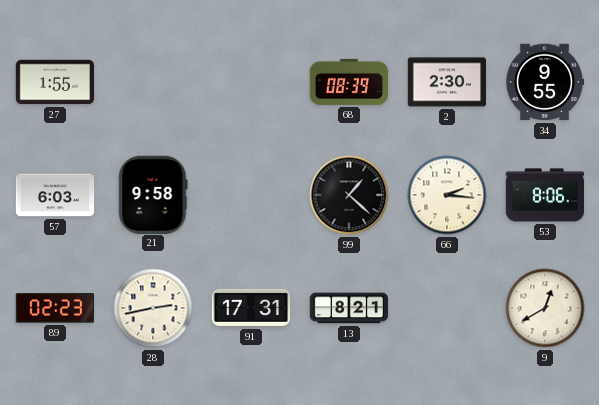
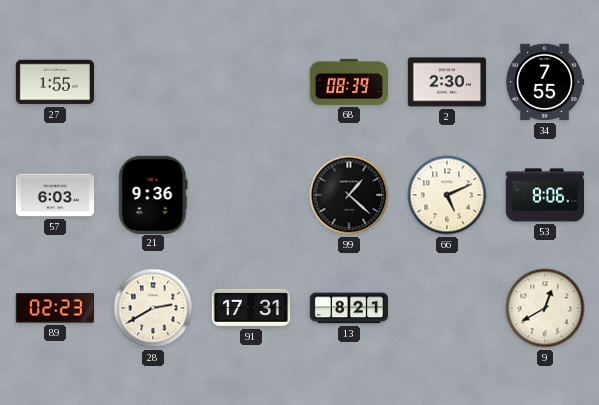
34: 9:55 -> 7:55 (545, 82)
21: 9:58 -> 9:36 (153, 194)
66: 2:16 -> 5:11 (447, 195)
28: 2:43 -> 2:40 (153, 308)
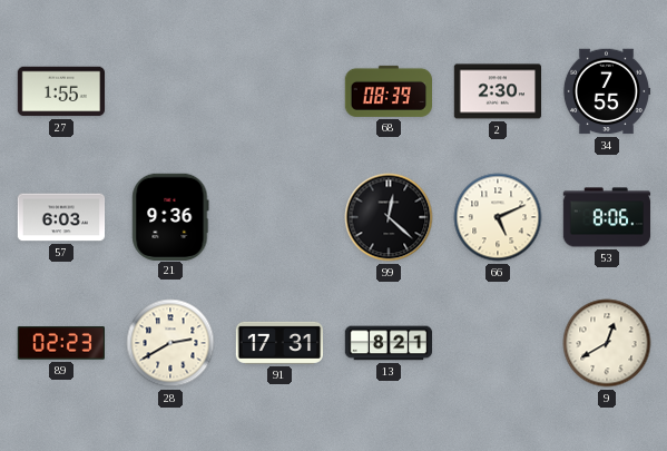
99: 1:22 -> 12:22 (389, 217)
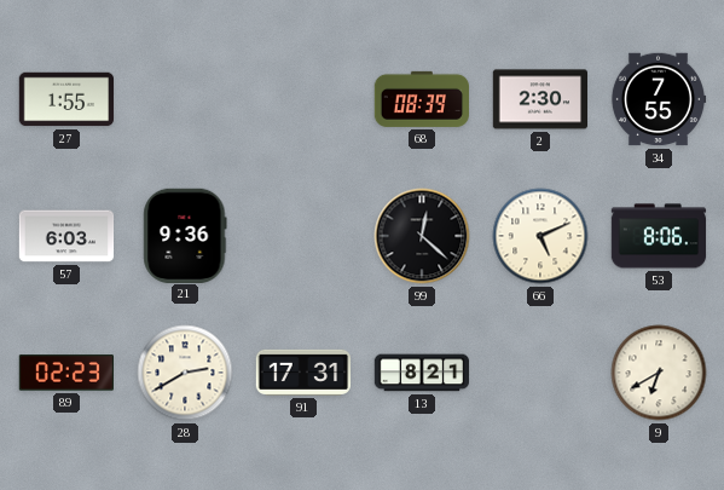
9: 12:40 -> 6:40 (659, 373)
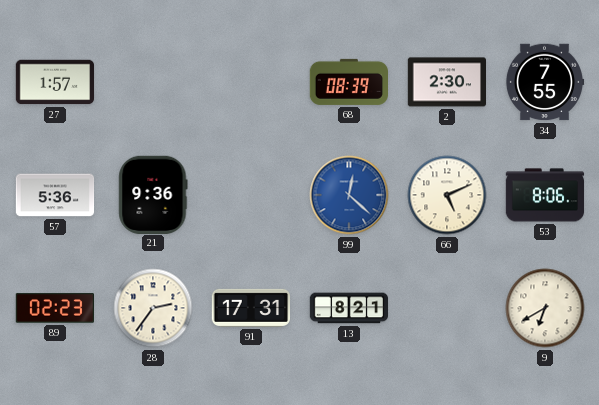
27: 1:55 -> 1:57 (55, 82)
57: 6:03 -> 5:36 (55, 195)
99 dial: black -> blue (349, 195)
28: 2:40 -> 2:36 (153, 308)
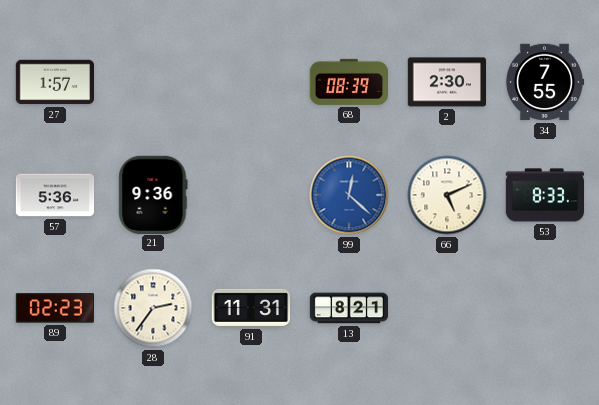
53: 8:06 -> 8:33 (545, 195)
91: 17:31 -> 11:31 (251, 308)
9: 6:40 -> none (545, 308)
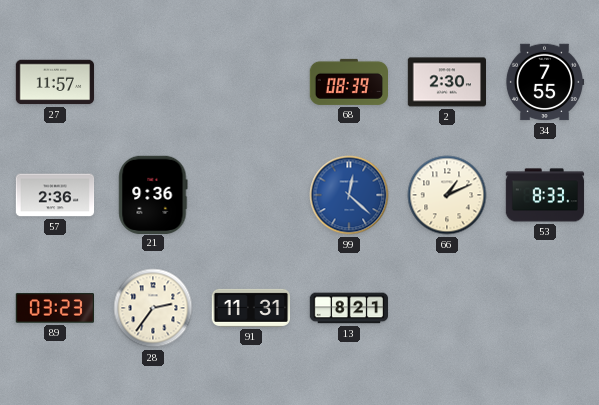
27: 1:57 -> 11:57 (55, 82)
57: 5:36 -> 2:36 (55, 195)
66: 5:11 -> 1:11 (447, 195)
89: 02:23 -> 03:23 (54, 308)
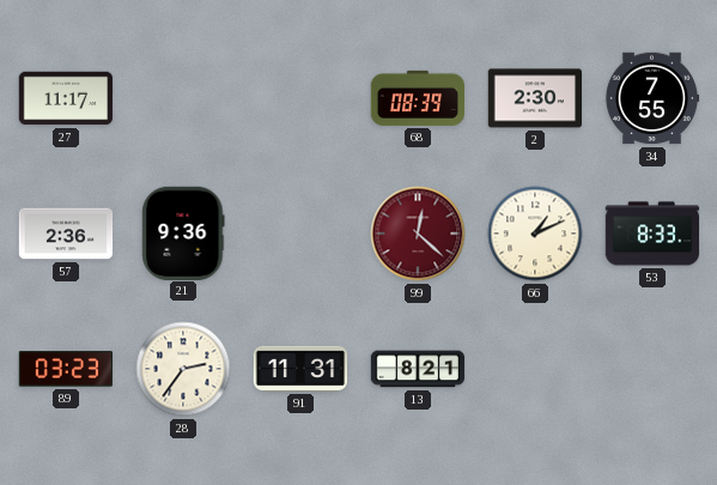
27: 11:57 -> 11:17 (66, 98)
99 dial: blue -> burgundy (418, 234)
